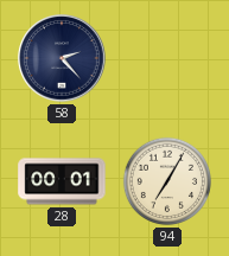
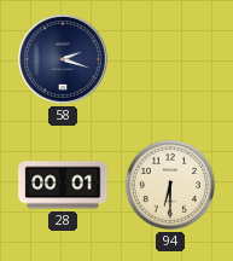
58: 2:23 -> 2:18 (63, 59)
94: 7:05 -> 6:30 (170, 185)
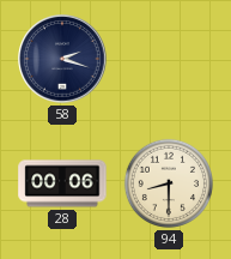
28: 00:01 -> 00:06 (62, 183)
94: 6:30 -> 8:30 (169, 183)
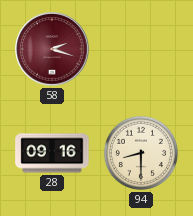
58 dial: navy -> burgundy (52, 49)
28: 00:06 -> 09:16 (52, 153)
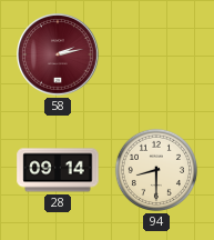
58: 2:18 -> 2:13 (58, 54)
28: 09:16 -> 09:14 (58, 170)
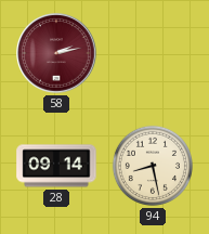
94: 8:30 -> 8:28 (153, 166)
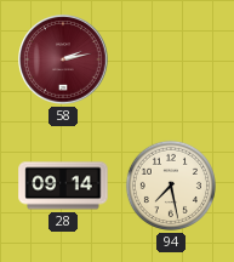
94: 8:28 -> 7:28 (171, 186)
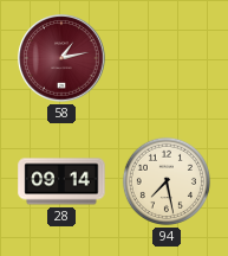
58: 2:13 -> 1:13 (61, 58)
